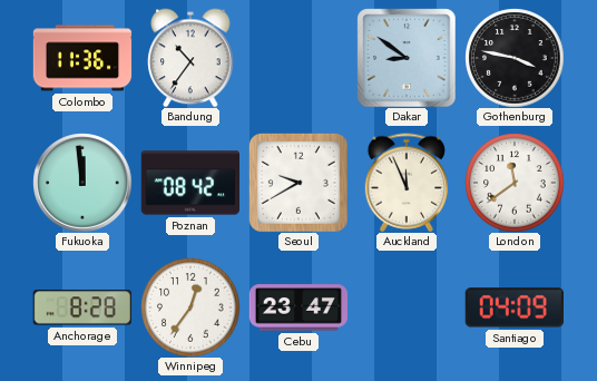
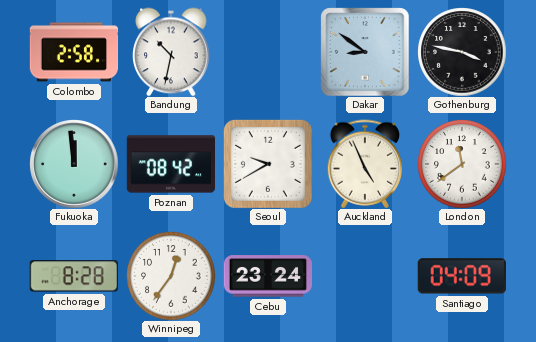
Colombo: 11:36 -> 2:58 (74, 52)
Bandung: 10:36 -> 10:32 (171, 52)
Auckland: 11:56 -> 4:56 (365, 164)
Cebu: 23:47 -> 23:24 (267, 276)
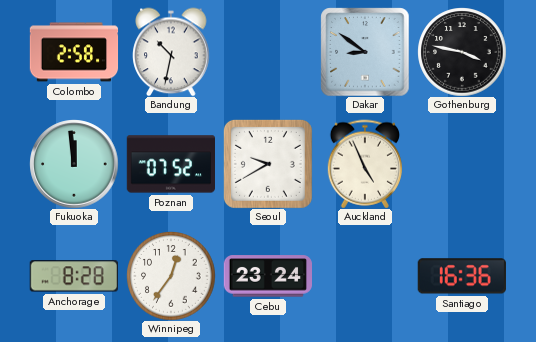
Poznan: 08:42 -> 07:52 (170, 164)
London: 11:39 -> none (462, 164)
Santiago: 04:09 -> 16:36 (462, 276)
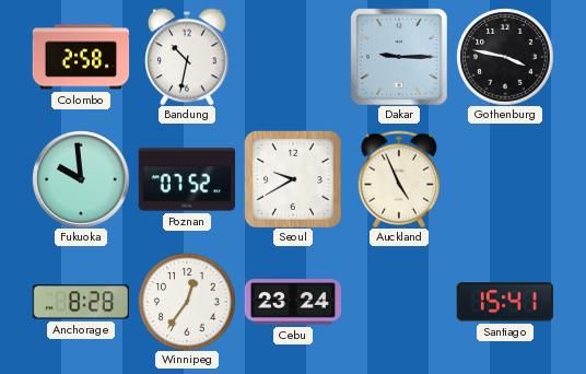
Dakar: 8:51 -> 9:15 (399, 57)
Fukuoka: 11:59 -> 9:59 (81, 179)
Santiago: 16:36 -> 15:41 (505, 302)
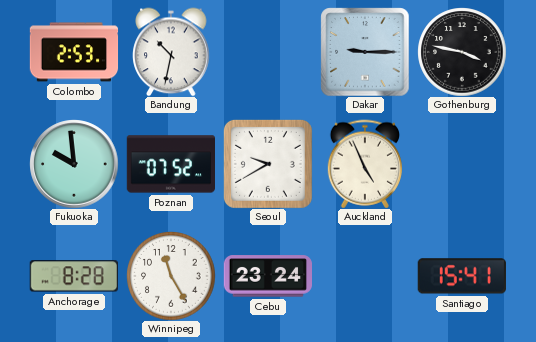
Colombo: 2:58 -> 2:53 (74, 52)
Winnipeg: 12:36 -> 11:25 (171, 276)
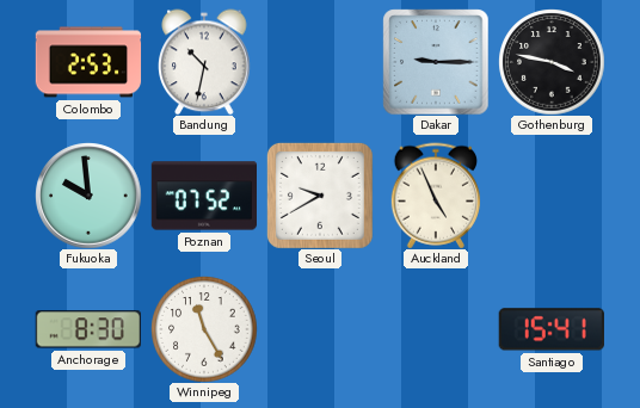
Anchorage: 8:28 -> 8:30 (88, 329)
Cebu: 23:24 -> none (267, 276)
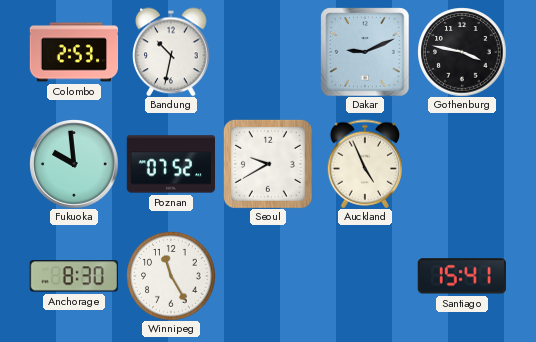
Dakar: 9:15 -> 9:11 (365, 52)
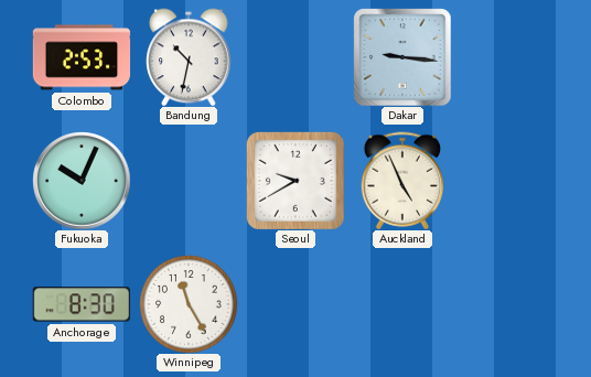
Dakar: 9:11 -> 9:16 (402, 57)
Gothenburg: 3:47 -> none (462, 52)
Fukuoka: 9:59 -> 10:04 (82, 181)
Poznan: 07:52 -> none (170, 164)
Santiago: 15:41 -> none (462, 276)
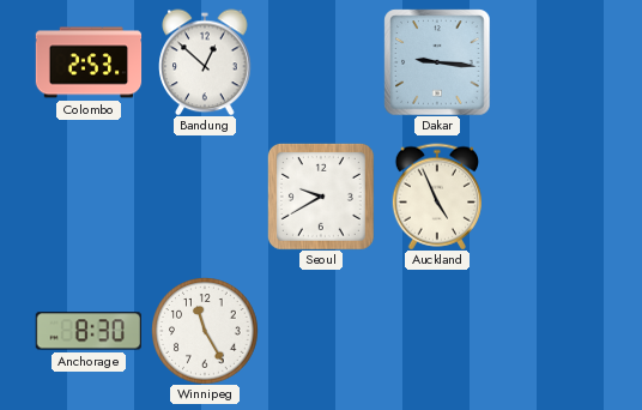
Bandung: 10:32 -> 12:52 (205, 62)
Fukuoka: 10:04 -> none (82, 181)
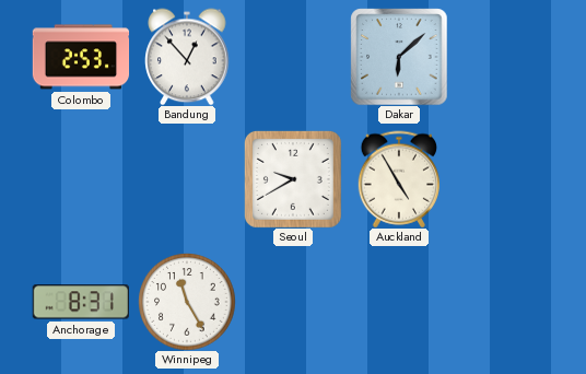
Bandung: 12:52 -> 12:53 (187, 57)
Dakar: 9:16 -> 6:08 (399, 57)
Auckland: 4:56 -> 4:55 (399, 179)
Anchorage: 8:30 -> 8:31 (81, 302)
